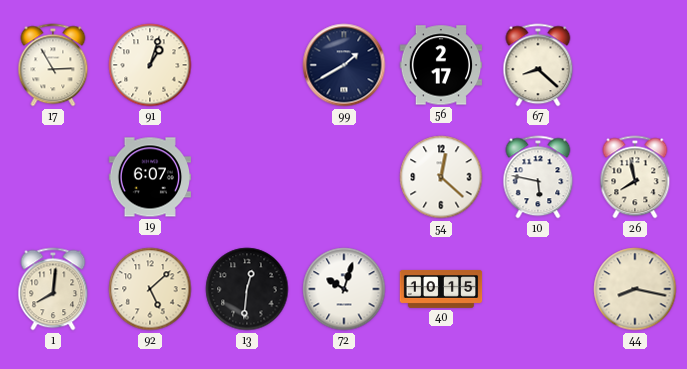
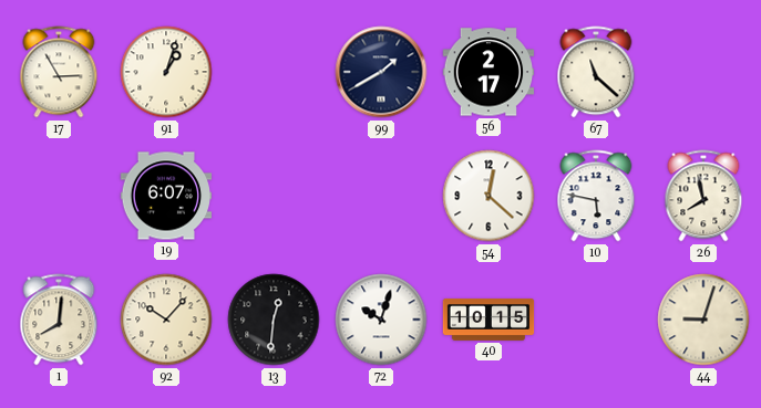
67: 8:22 -> 11:22 (596, 72)
92: 5:08 -> 10:07 (166, 320)
44: 8:17 -> 9:03 (703, 320)
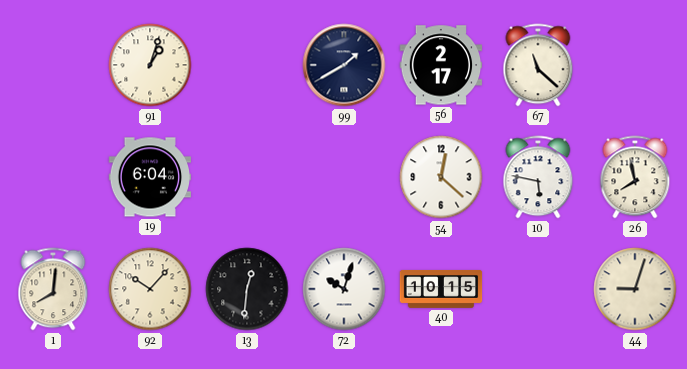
17: 2:55 -> none (59, 72)
19: 6:07 -> 6:04 (150, 177)
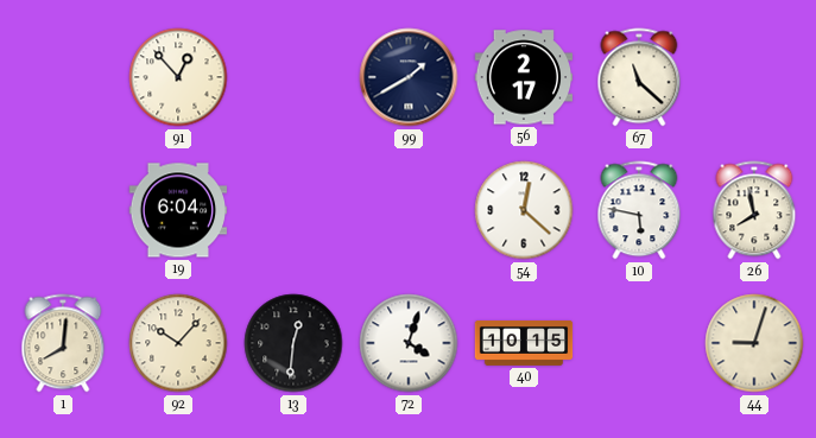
91: 1:03 -> 12:53 (178, 77)
72: 10:03 -> 4:03 (409, 343)
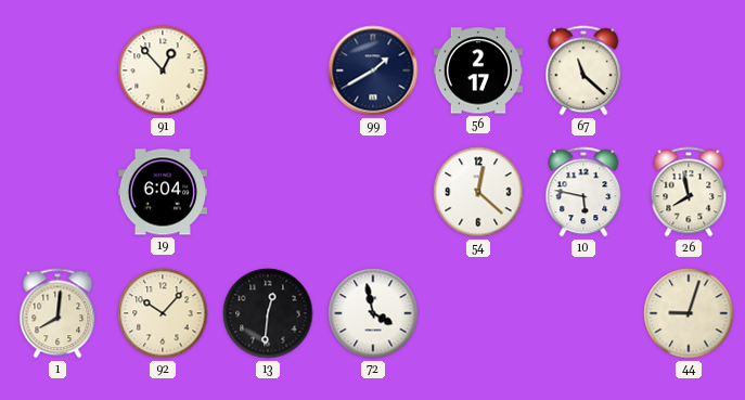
72: 4:03 -> 3:58 (373, 313)
40: 10:15 -> none (524, 343)
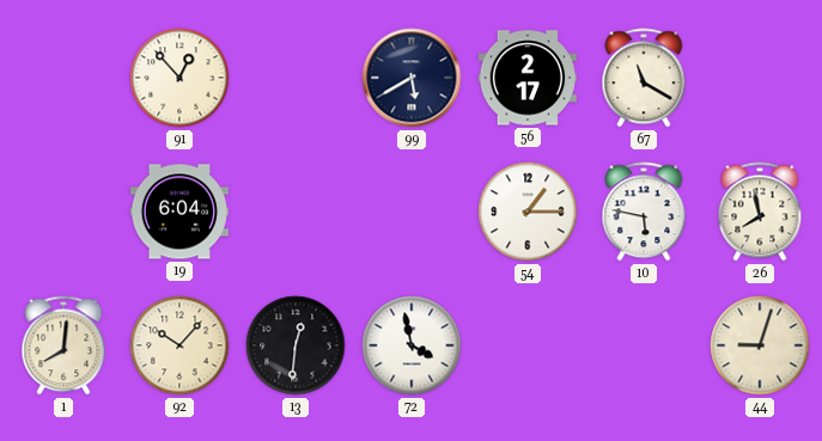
99: 1:40 -> 5:40 (412, 78)
67: 11:22 -> 11:20 (644, 78)
54: 12:22 -> 1:15 (528, 212)
